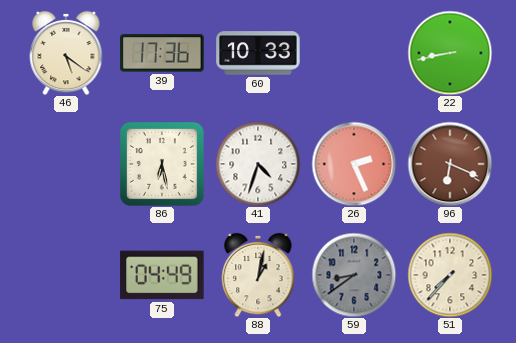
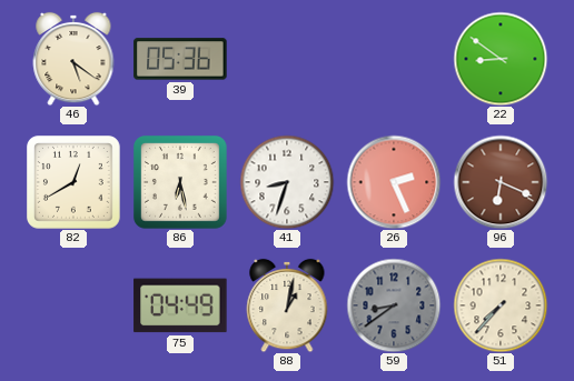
39: 17:36 -> 05:36 (180, 59)
60: 10:33 -> none (258, 53)
22: 8:43 -> 8:51 (501, 59)
82: none -> 12:40 (75, 183)
41: 4:33 -> 8:33 (287, 182)
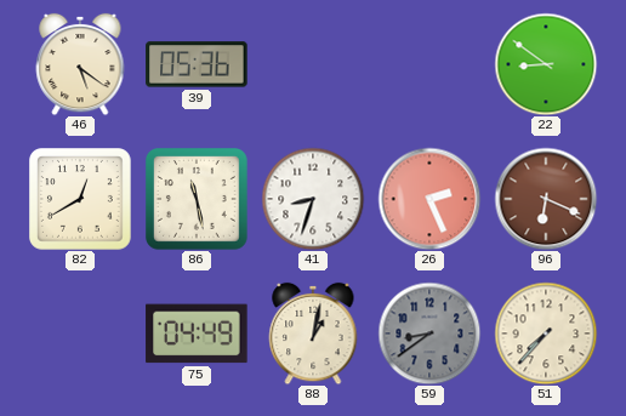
86: 6:28 -> 11:28 (198, 200)
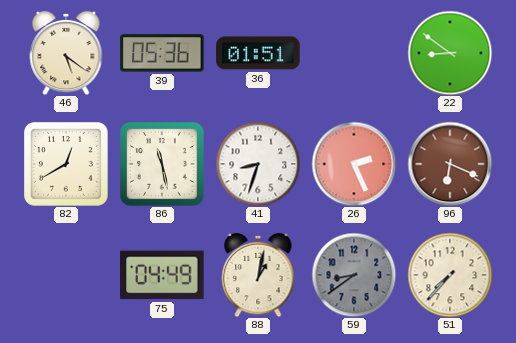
36: none -> 01:51 (258, 53)
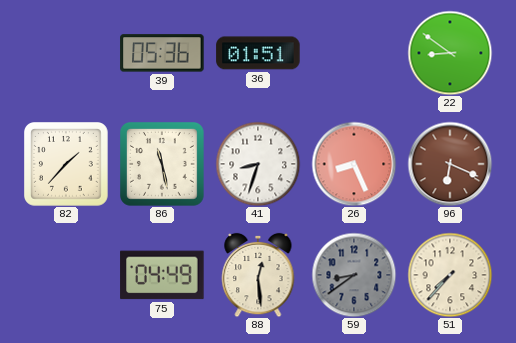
46: 5:21 -> none (66, 53)
82: 12:40 -> 1:37 (67, 165)
26: 2:26 -> 8:26 (354, 164)
88: 1:02 -> 12:29 (258, 275)
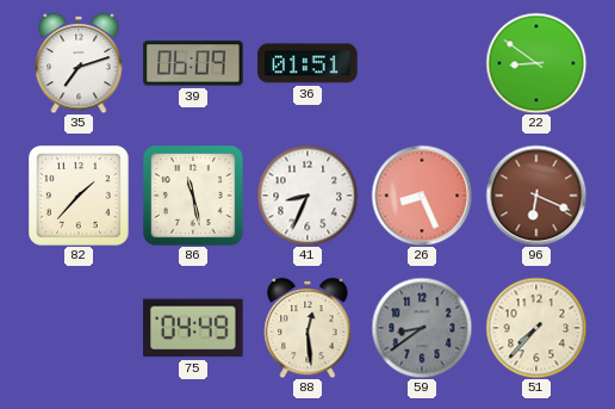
35: none -> 7:12 (79, 63)
39: 05:36 -> 06:09 (193, 63)
41: 8:33 -> 8:34 (307, 196)
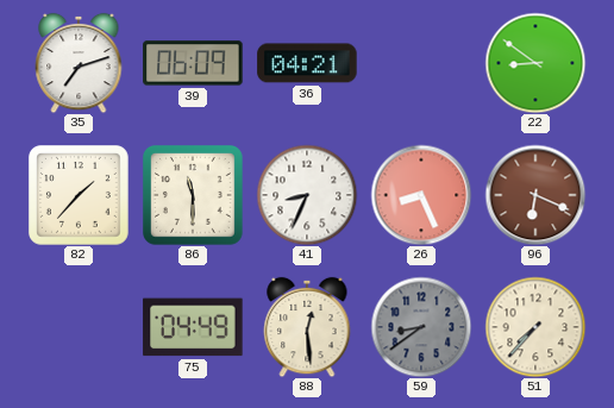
36: 01:51 -> 04:21 (307, 63)
86: 11:28 -> 11:30 (194, 196)
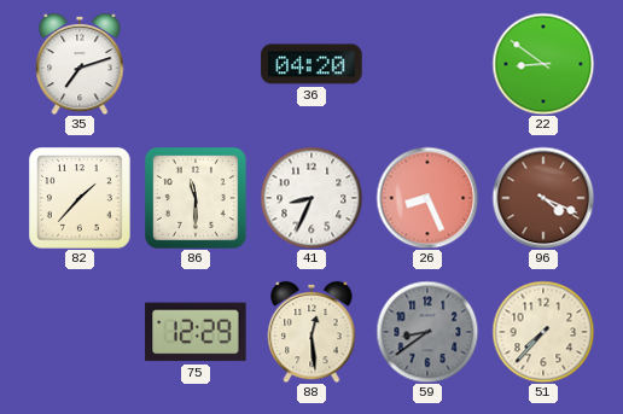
39: 06:09 -> none (193, 63)
36: 04:21 -> 04:20 (311, 64)
96: 6:19 -> 4:19 (543, 198)
75: 04:49 -> 12:29 (196, 332)
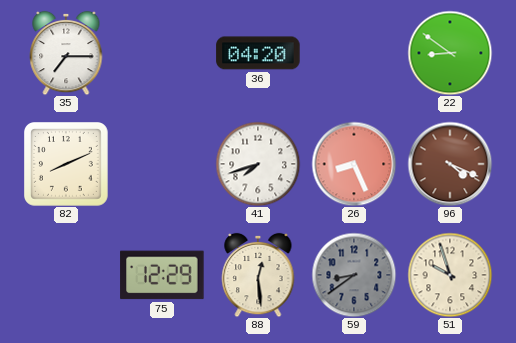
35: 7:12 -> 7:15 (66, 53)
82: 1:37 -> 8:11 (67, 165)
86: 11:30 -> none (197, 199)
41: 8:34 -> 7:42 (258, 164)
51: 7:37 -> 9:57 (450, 275)
